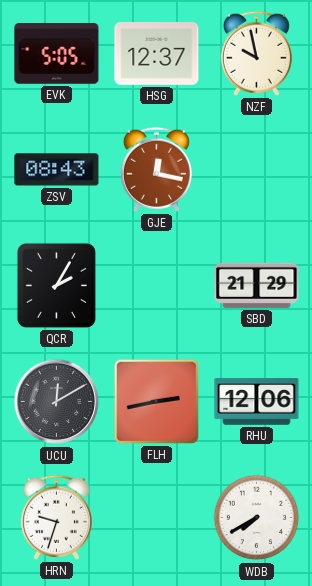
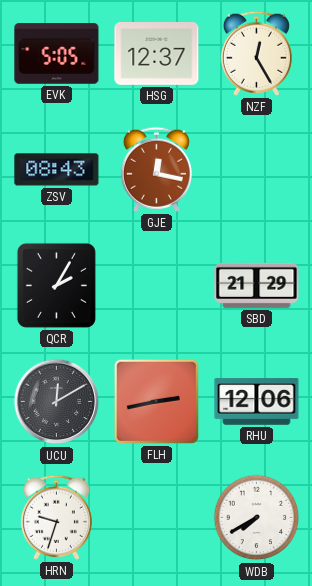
NZF: 9:58 -> 12:25 (256, 53)
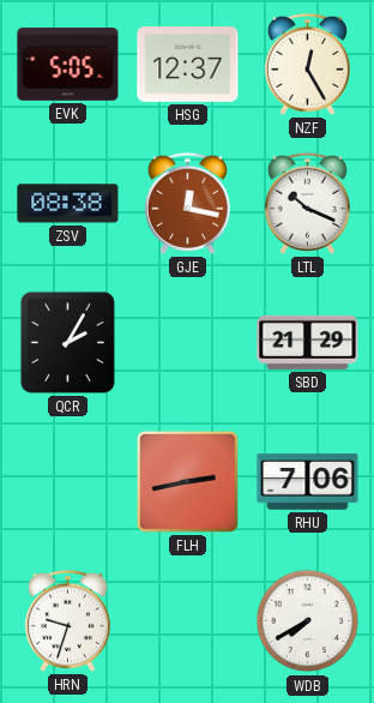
ZSV: 08:43 -> 08:38 (68, 204)
LTL: none -> 10:19 (307, 203)
UCU: 12:10 -> none (57, 402)
RHU: 12:06 -> 7:06 (308, 482)
